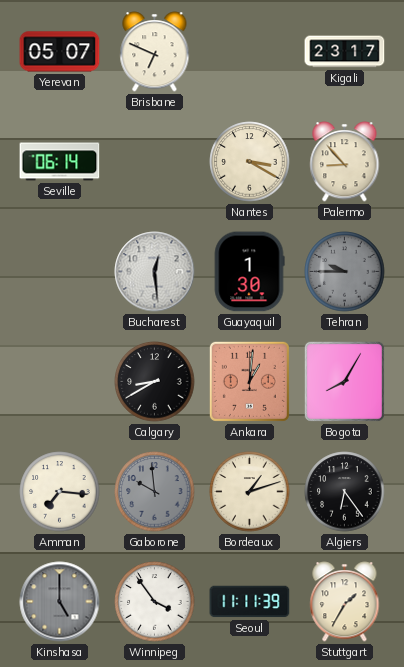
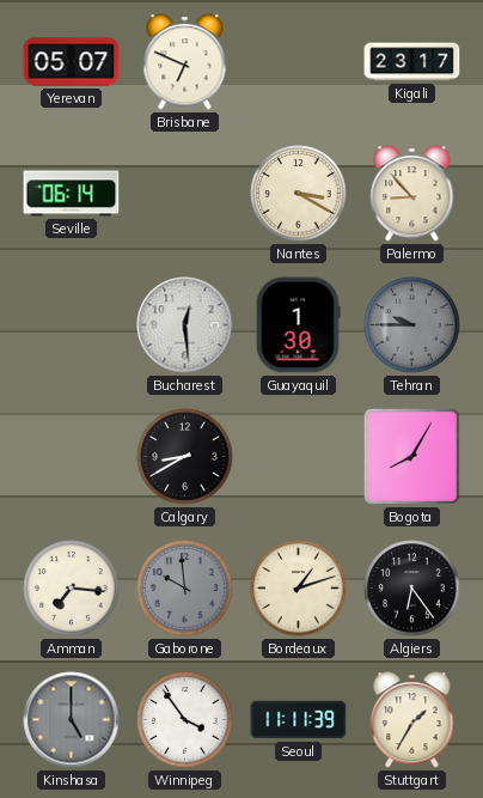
Ankara: 1:01 -> none (249, 381)
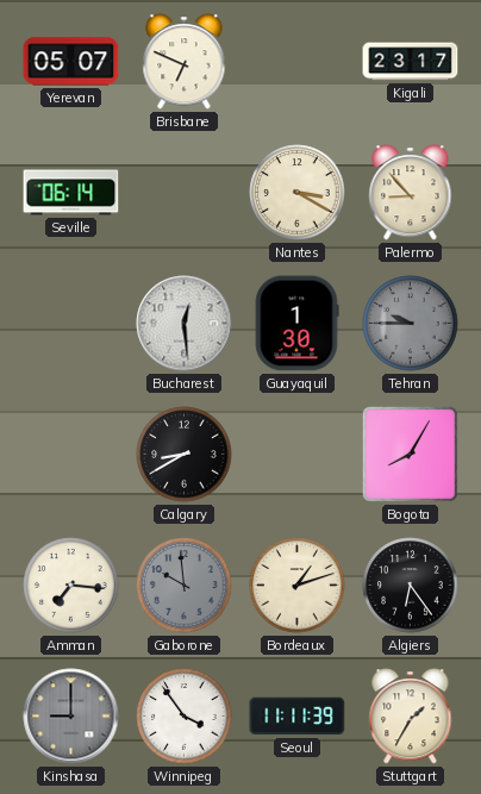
Kinshasa: 5:00 -> 9:00 (71, 717)
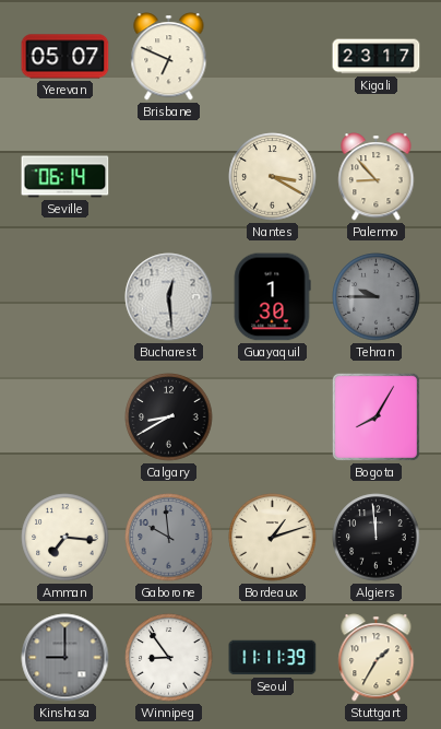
Algiers: 6:24 -> 11:59 (377, 538)
Winnipeg: 3:54 -> 8:54 (169, 658)
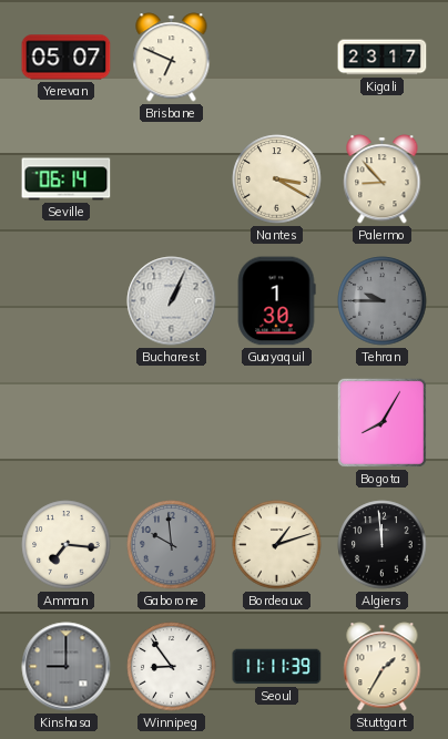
Bucharest: 12:29 -> 1:04 (172, 301)
Calgary: 8:40 -> none (169, 418)
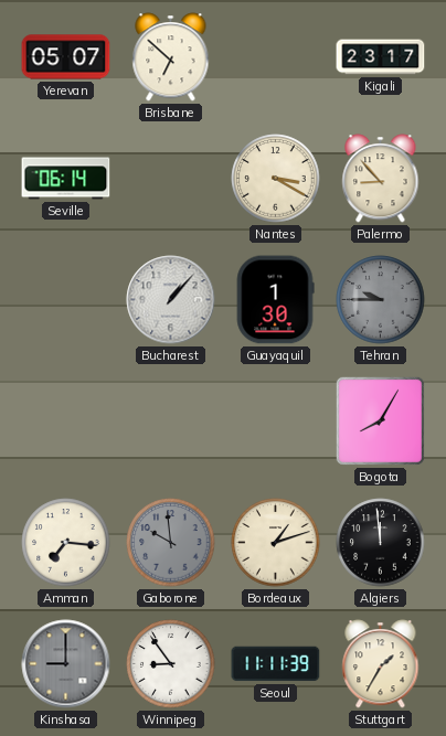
Brisbane: 6:49 -> 6:52 (171, 57)
Bucharest: 1:04 -> 1:07 (171, 300)
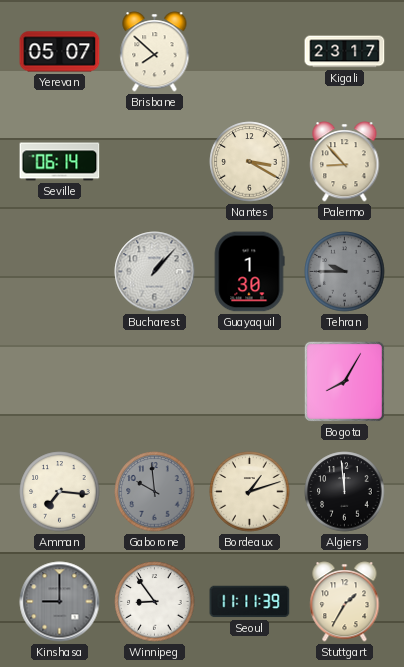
Brisbane: 6:52 -> 7:52 (155, 52)
